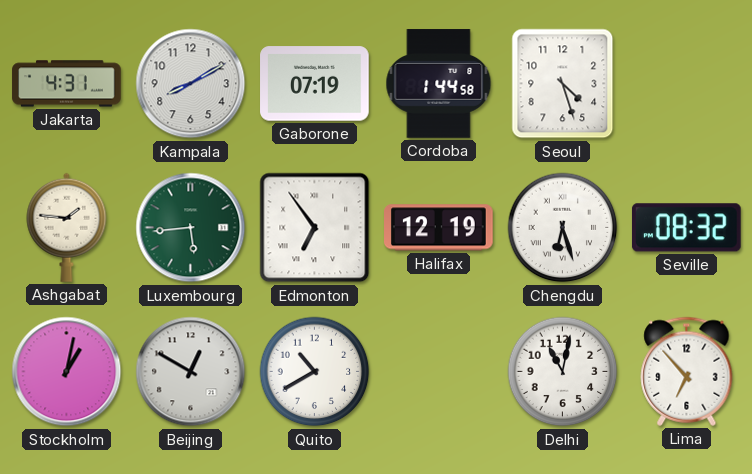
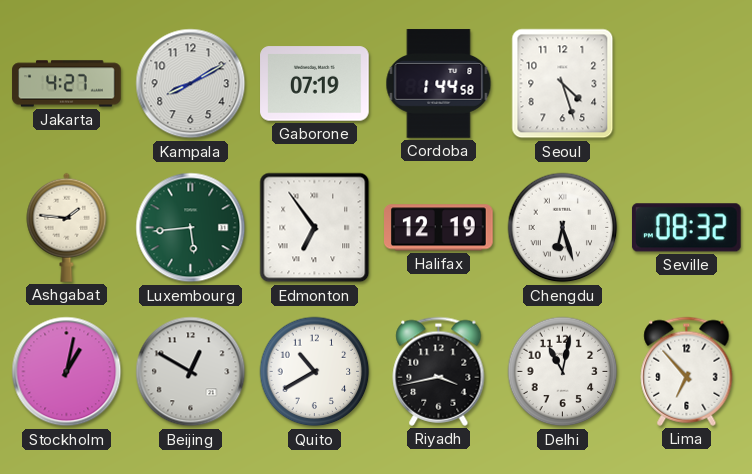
Jakarta: 4:31 -> 4:27 (67, 84)
Riyadh: none -> 3:43 (439, 371)
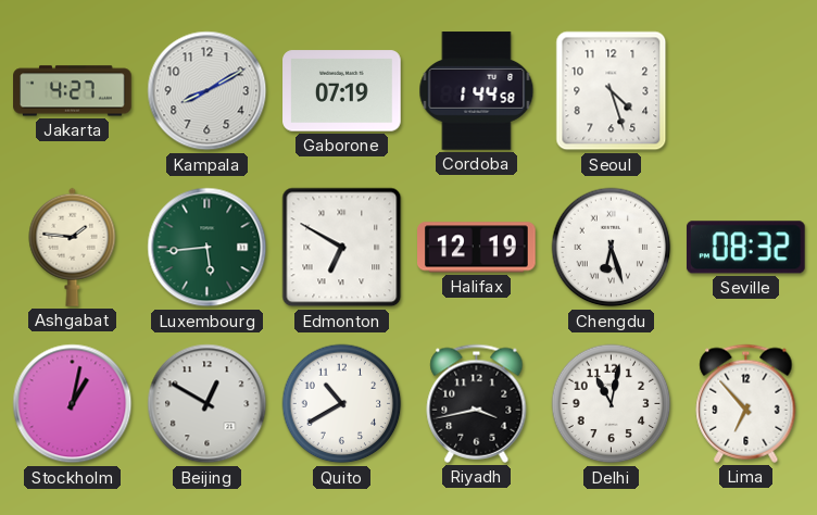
Edmonton: 6:54 -> 6:50 (342, 248)
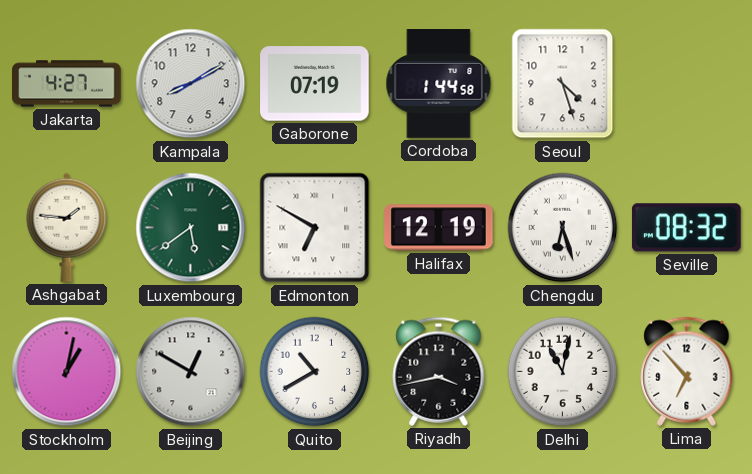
Luxembourg: 5:44 -> 5:39 (191, 228)
